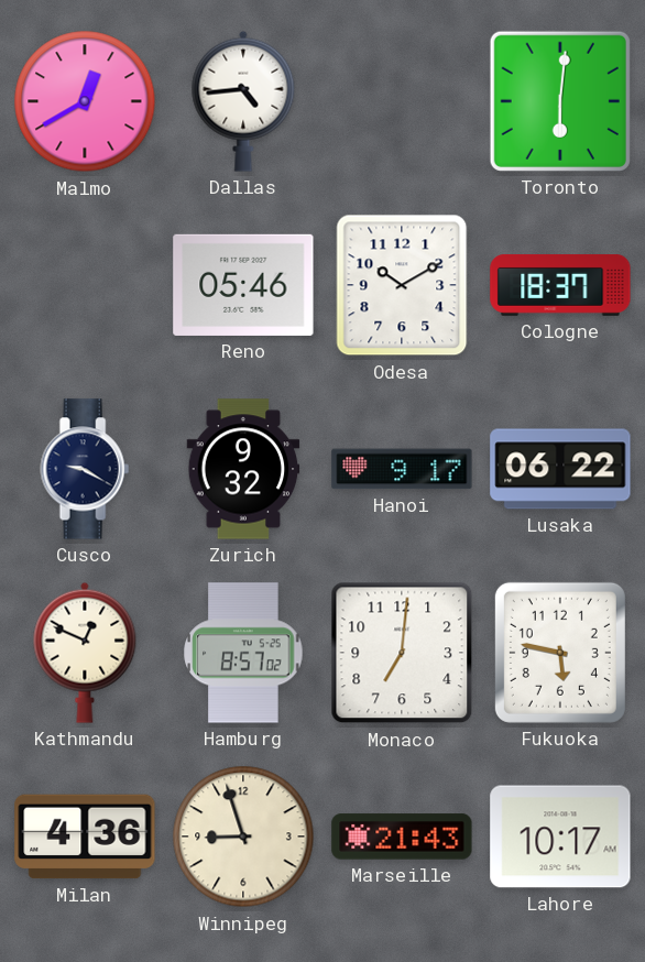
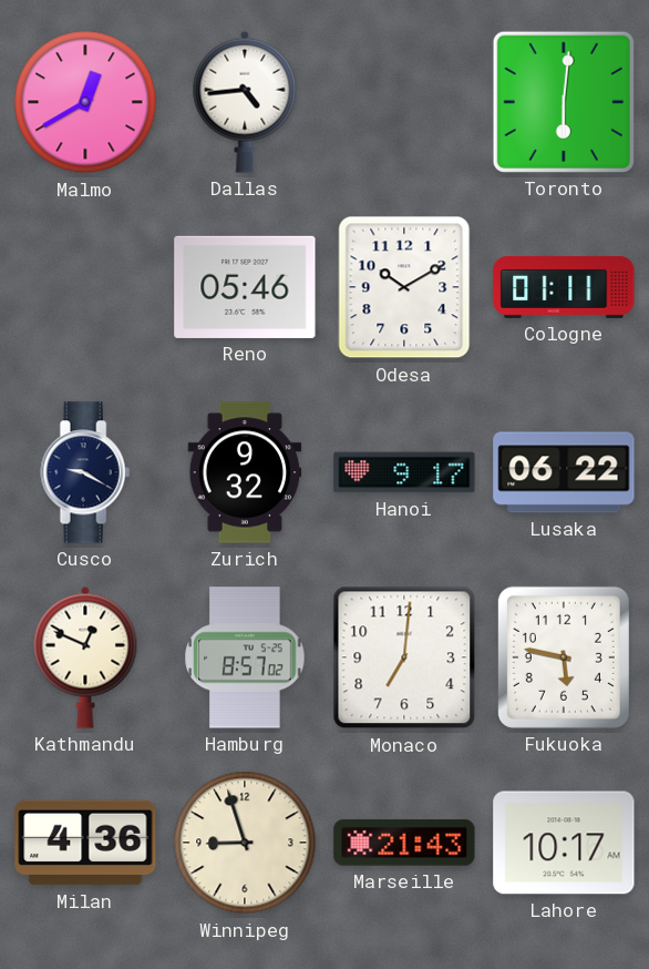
Cologne: 18:37 -> 01:11 (564, 287)
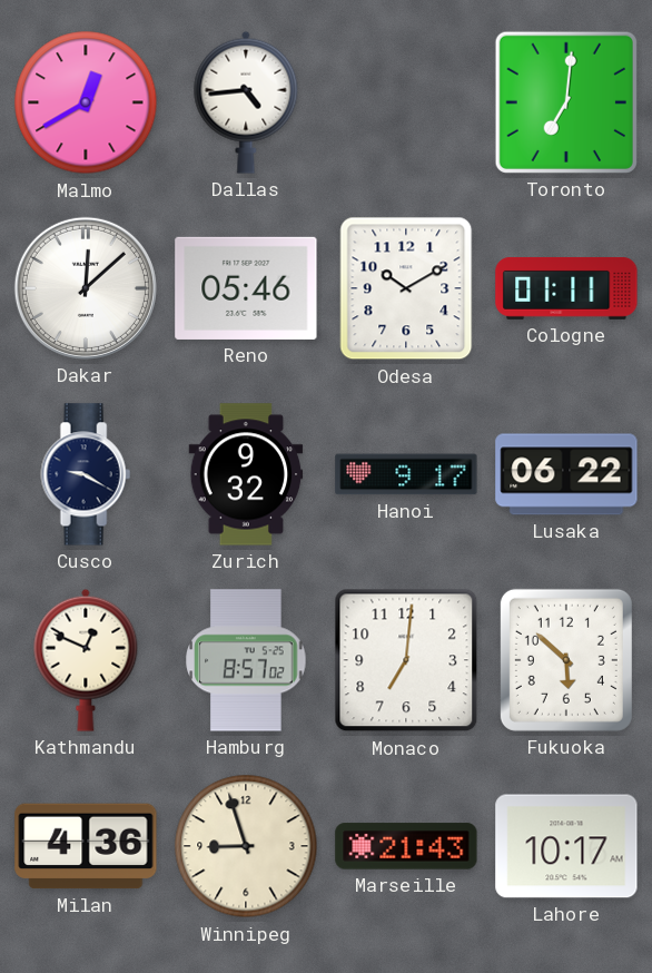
Toronto: 6:01 -> 7:01 (566, 102)
Dakar: none -> 12:08 (86, 288)
Fukuoka: 5:47 -> 5:52 (566, 660)
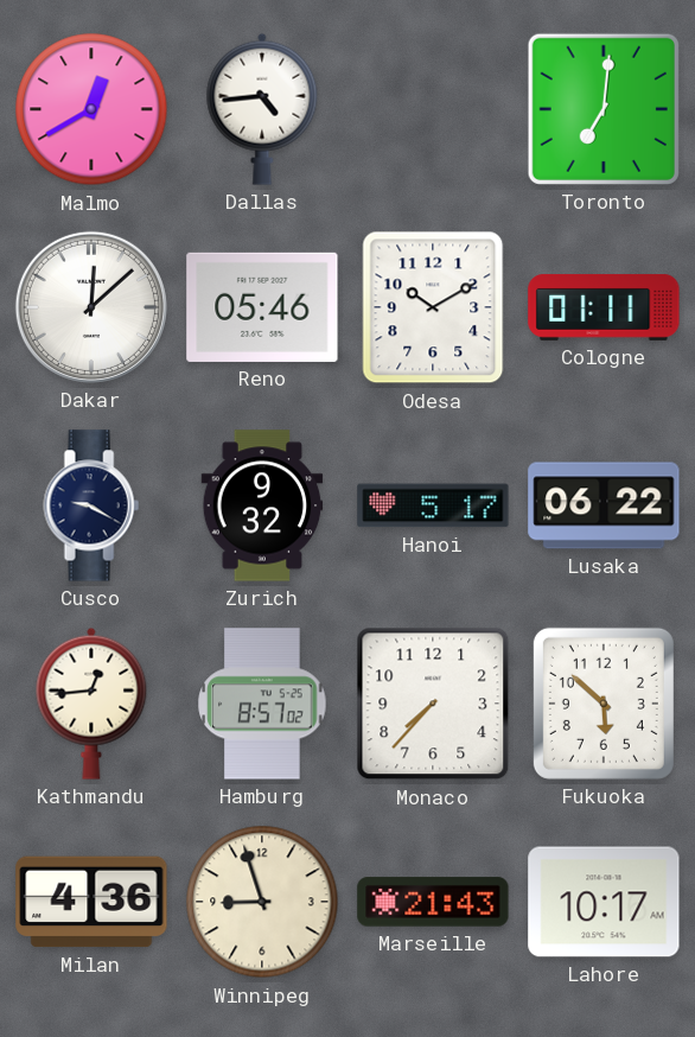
Hanoi: 9:17 -> 5:17 (433, 505)
Kathmandu: 12:49 -> 12:44 (91, 704)
Monaco: 7:01 -> 7:37 (433, 704)
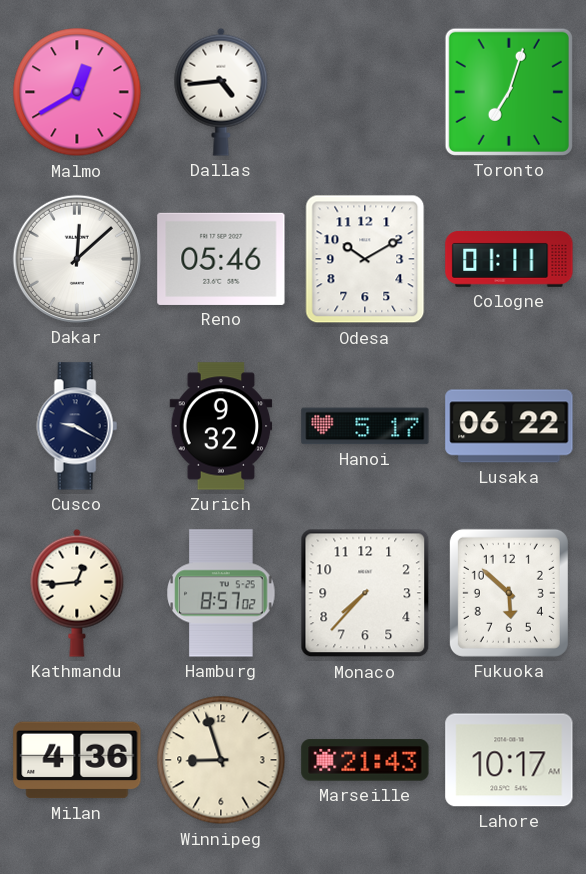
Toronto: 7:01 -> 7:03 (509, 92)
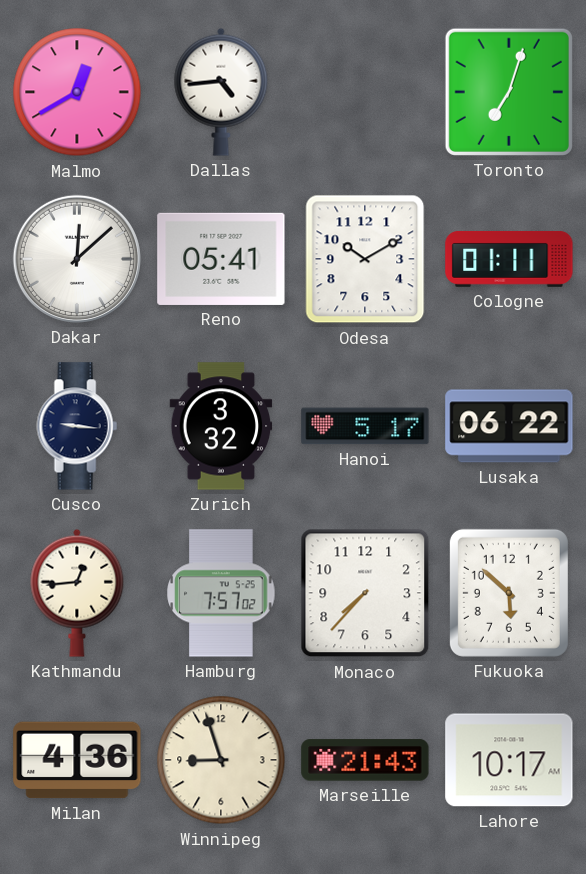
Reno: 05:46 -> 05:41 (221, 259)
Cusco: 9:20 -> 9:16 (77, 426)
Zurich: 9:32 -> 3:32 (221, 426)
Hamburg: 8:57 -> 7:57 (221, 593)
